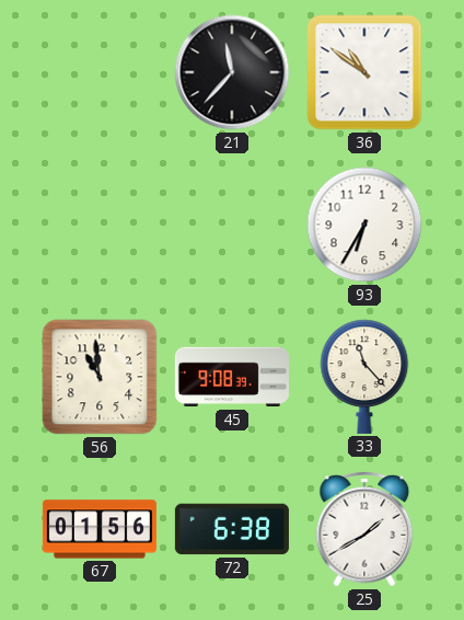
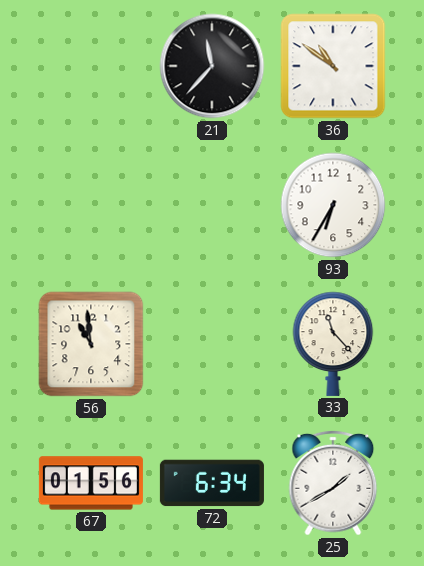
45: 9:08 -> none (232, 377)
72: 6:38 -> 6:34 (212, 483)
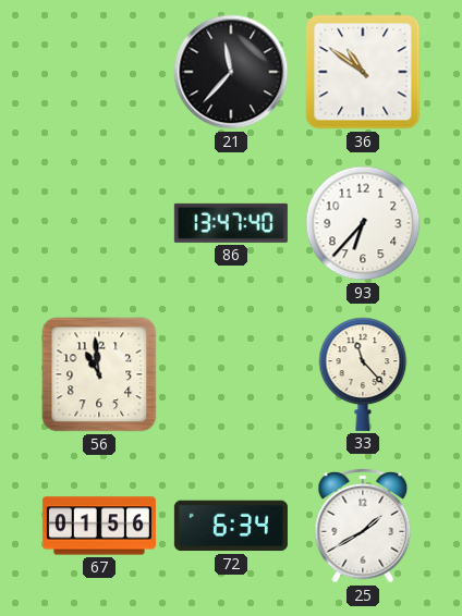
86: none -> 13:47 (231, 223)
93: 6:35 -> 6:37 (363, 223)
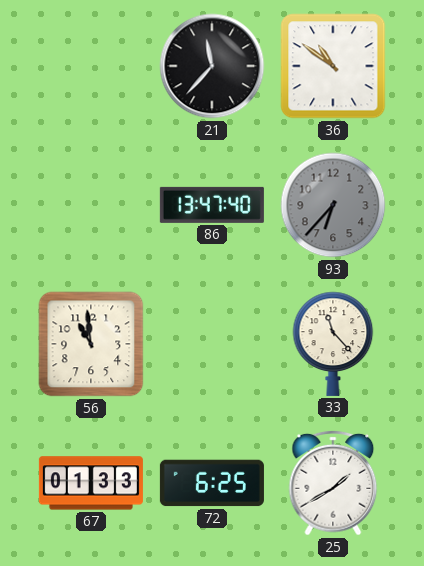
93 dial: white -> grey (333, 205)
67: 01:56 -> 01:33 (91, 483)
72: 6:34 -> 6:25 (212, 483)
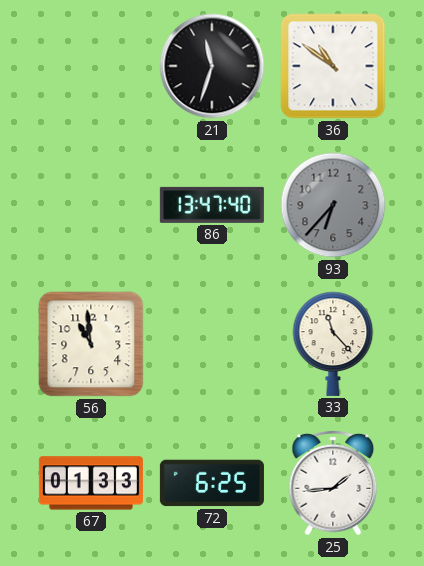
21: 11:37 -> 11:33 (212, 66)
25: 1:40 -> 1:44 (333, 483)
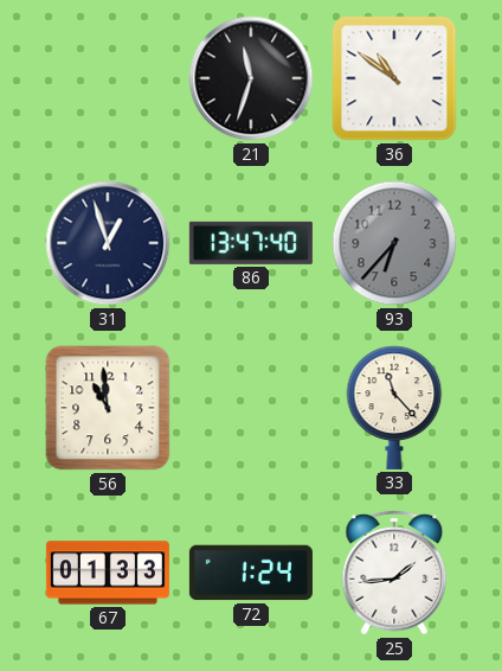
31: none -> 12:57 (108, 243)
72: 6:25 -> 1:24 (251, 573)
